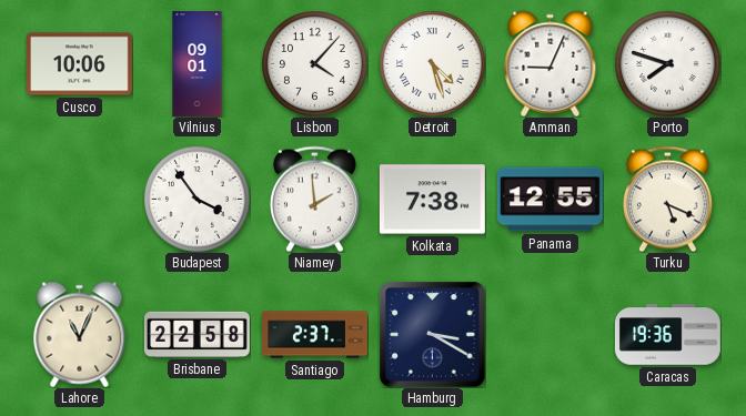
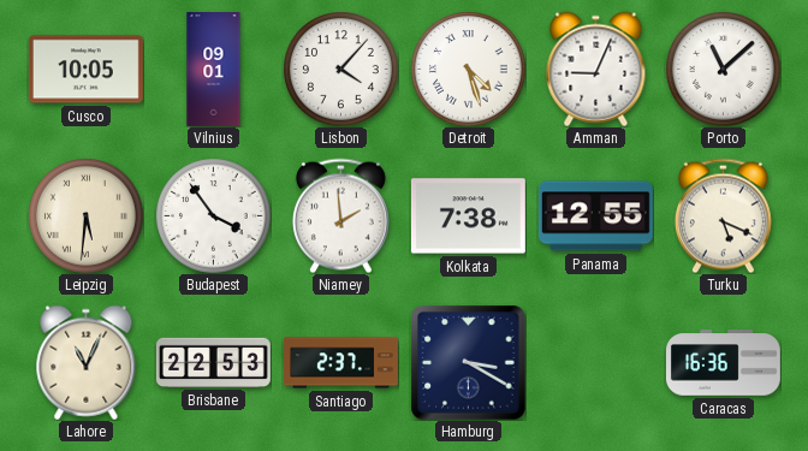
Cusco: 10:06 -> 10:05 (85, 70)
Porto: 7:48 -> 11:08 (724, 70)
Leipzig: none -> 5:31 (87, 216)
Brisbane: 22:58 -> 22:53 (213, 362)
Caracas: 19:36 -> 16:36 (723, 363)
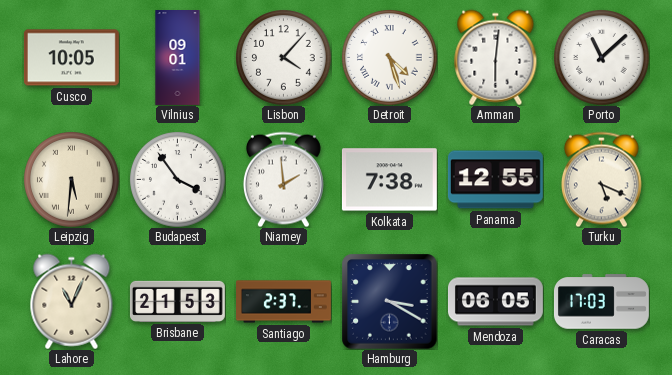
Amman: 9:04 -> 6:01 (496, 57)
Brisbane: 22:53 -> 21:53 (177, 301)
Mendoza: none -> 06:05 (496, 302)
Caracas: 16:36 -> 17:03 (601, 302)
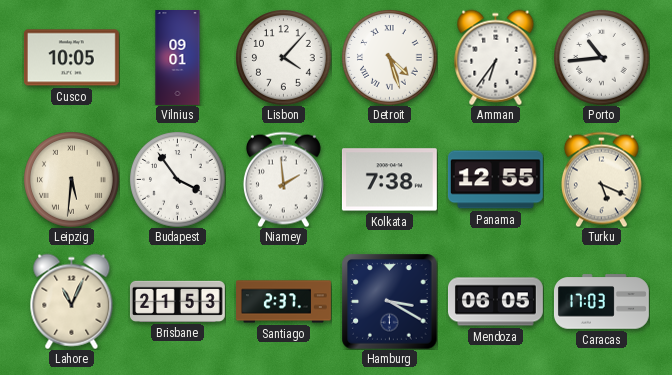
Amman: 6:01 -> 6:36 (496, 57)
Porto: 11:08 -> 10:44 (602, 58)
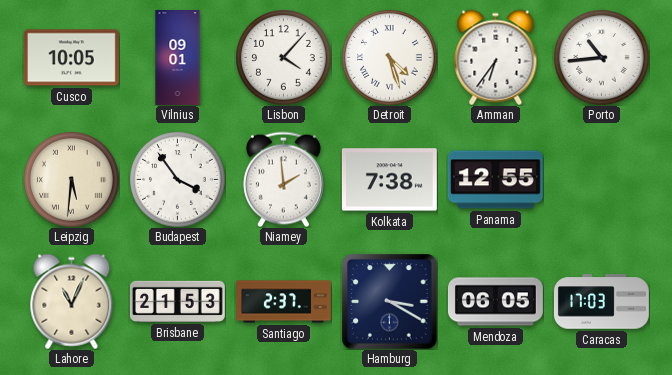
Turku: 5:19 -> none (601, 179)
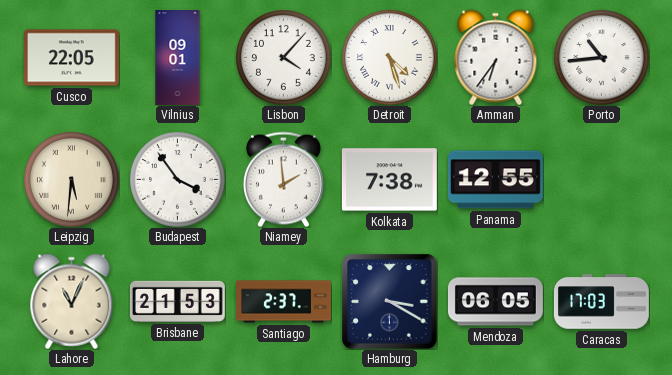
Cusco: 10:05 -> 22:05 (71, 58)
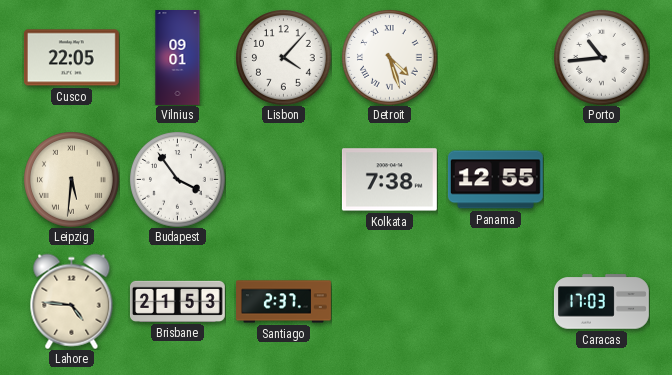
Amman: 6:36 -> none (496, 57)
Niamey: 1:59 -> none (283, 179)
Lahore: 11:04 -> 4:46 (72, 301)
Hamburg: 3:20 -> none (389, 301)
Mendoza: 06:05 -> none (496, 302)
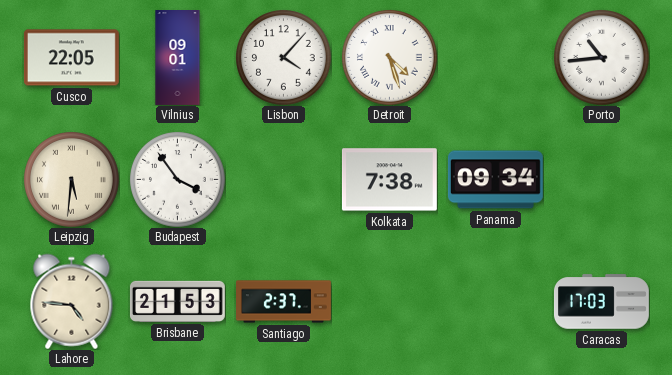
Panama: 12:55 -> 09:34 (495, 180)
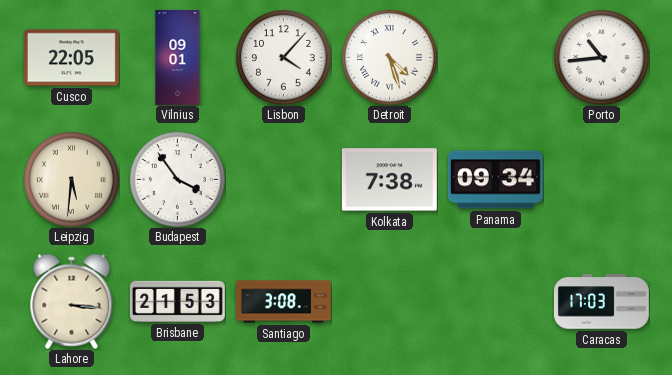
Lahore: 4:46 -> 3:16 (72, 301)
Santiago: 2:37 -> 3:08 (284, 302)
